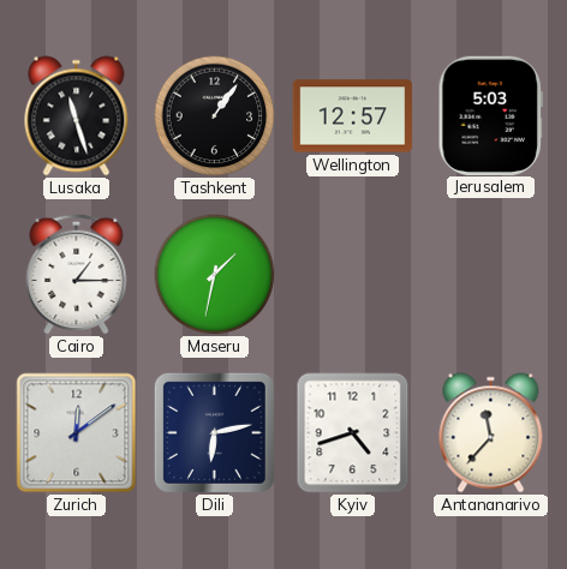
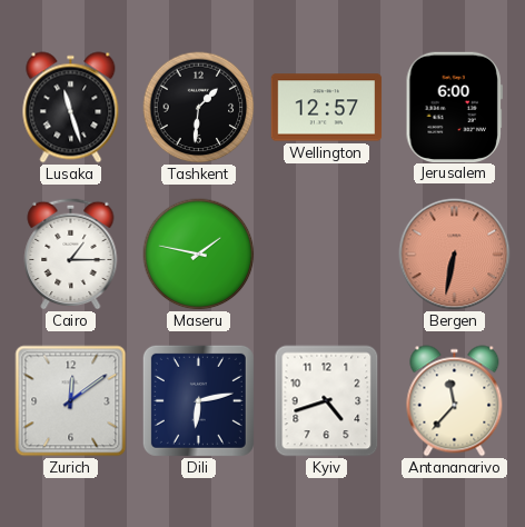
Tashkent: 1:06 -> 1:31 (199, 108)
Jerusalem: 5:03 -> 6:00 (454, 107)
Maseru: 1:32 -> 1:47 (199, 255)
Bergen: none -> 6:32 (455, 255)
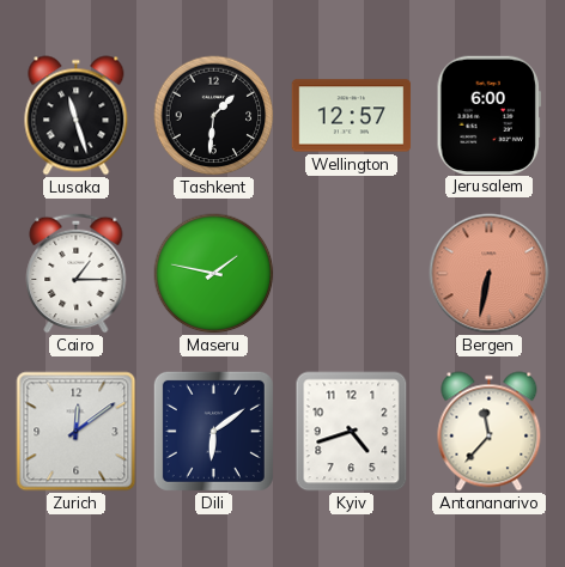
Dili: 6:13 -> 6:09 (213, 431)
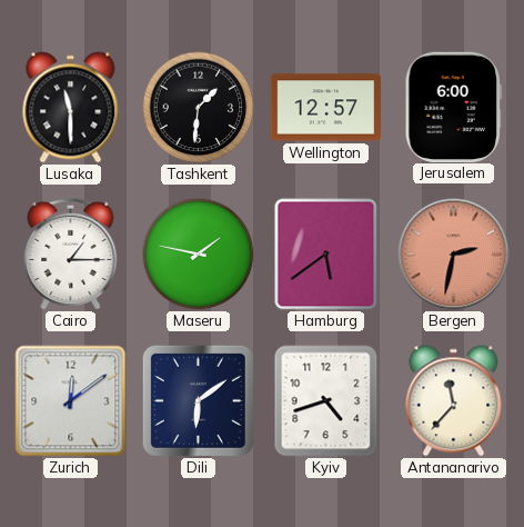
Lusaka: 11:27 -> 11:30 (71, 108)
Hamburg: none -> 5:39 (326, 255)
Bergen: 6:32 -> 2:32 (454, 255)
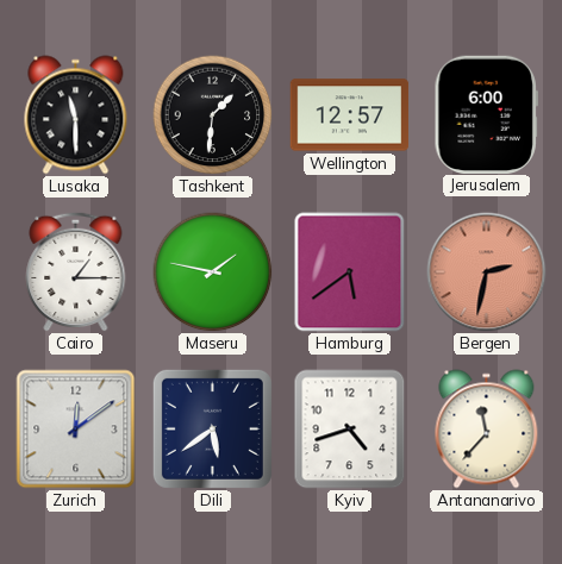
Dili: 6:09 -> 5:39 (212, 428)
